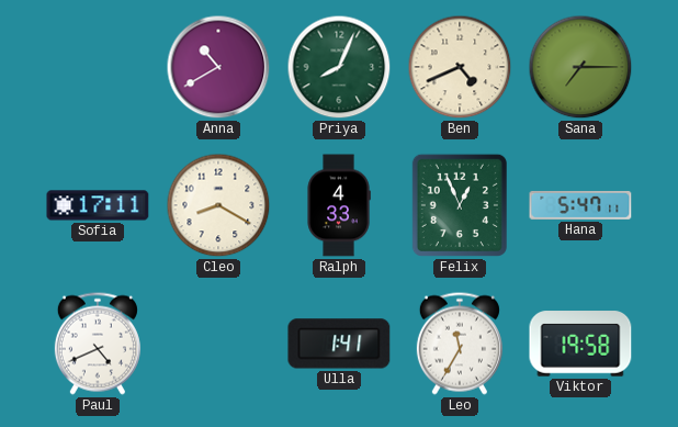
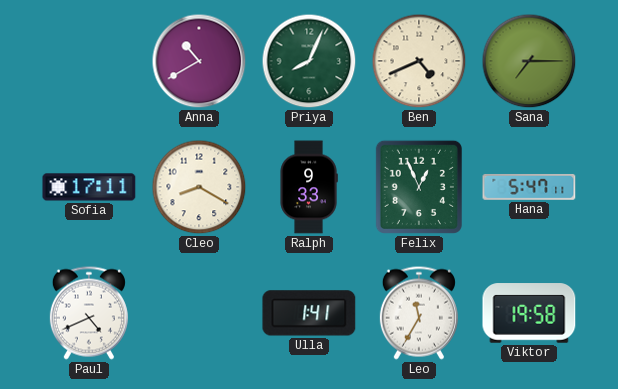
Ralph: 4:33 -> 9:33 (309, 187)
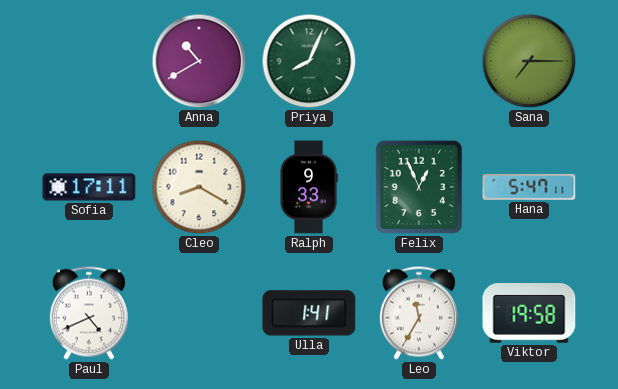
Ben: 4:41 -> none (419, 61)
